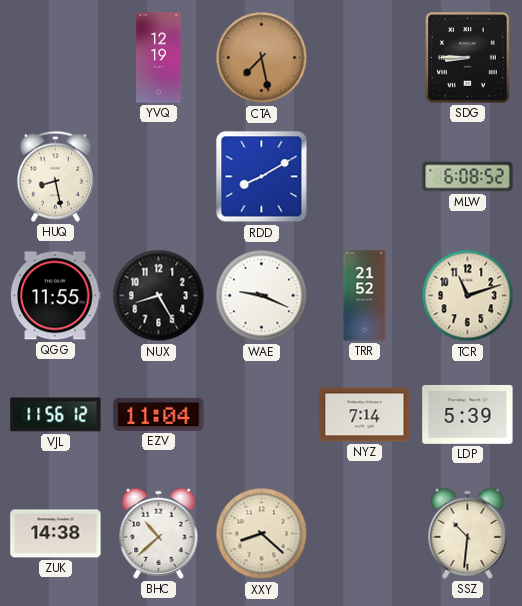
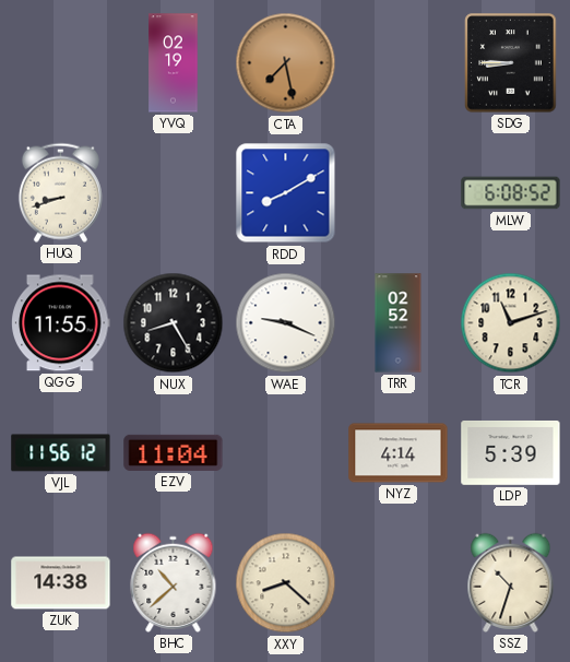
YVQ: 12:19 -> 02:19 (174, 63)
HUQ: 8:28 -> 8:42 (60, 192)
TRR: 21:52 -> 02:52 (399, 323)
NYZ: 7:14 -> 4:14 (399, 453)
SSZ: 10:31 -> 10:33 (511, 582)
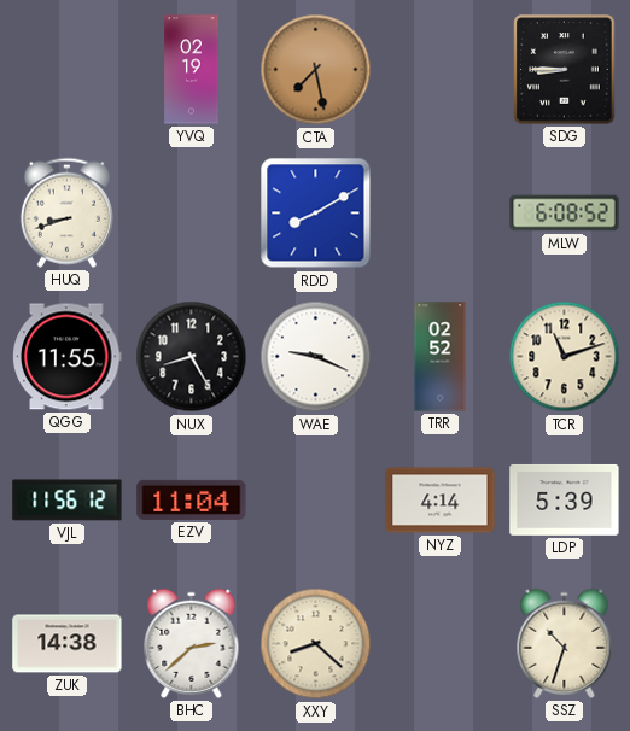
BHC: 10:38 -> 2:38 (192, 643)
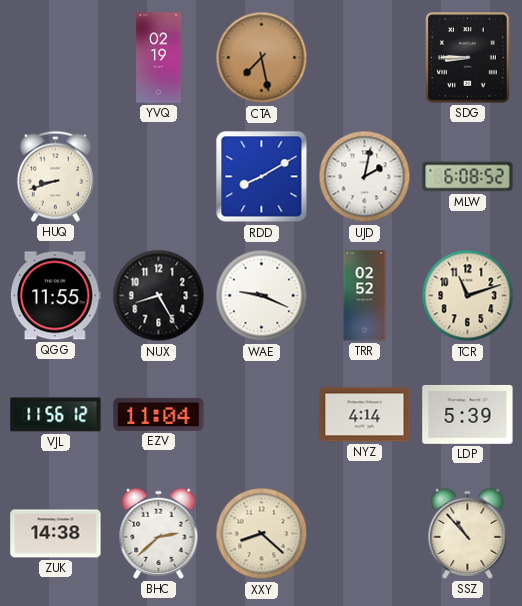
UJD: none -> 2:02 (365, 177)
SSZ: 10:33 -> 10:53 (468, 533)
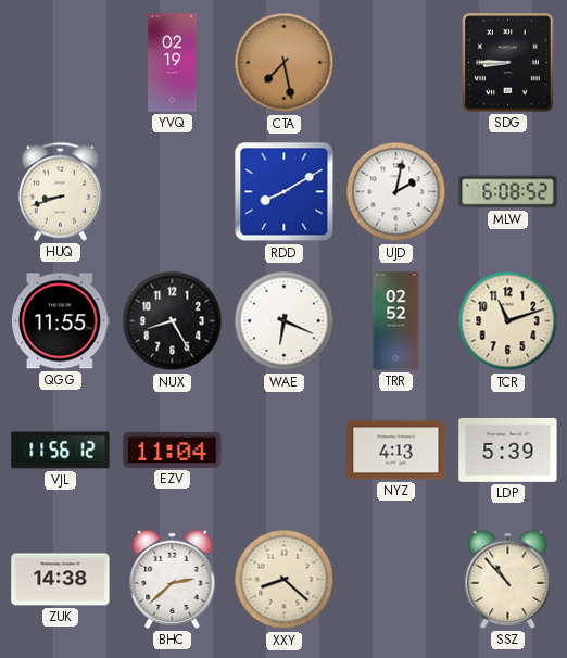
WAE: 9:19 -> 6:19 (285, 321)
NYZ: 4:14 -> 4:13 (396, 451)
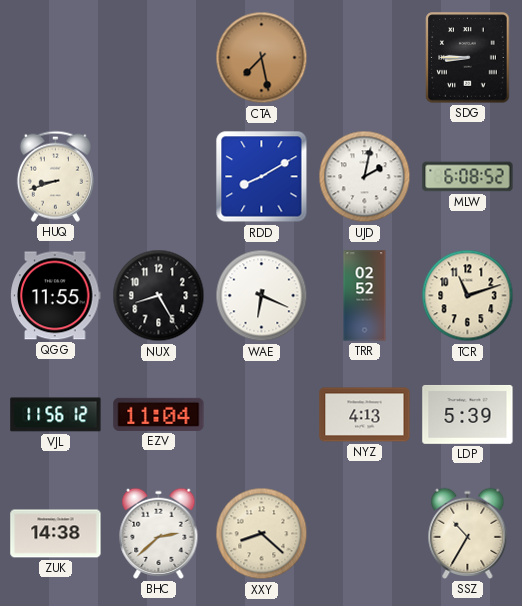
YVQ: 02:19 -> none (173, 63)
SSZ: 10:53 -> 10:35 (468, 533)
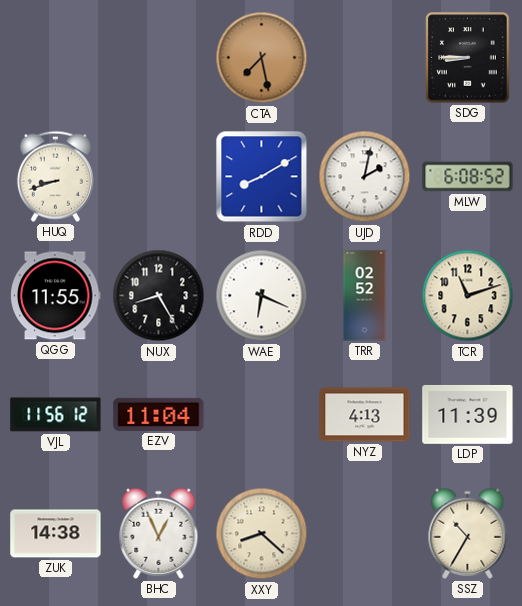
LDP: 5:39 -> 11:39 (468, 414)
BHC: 2:38 -> 12:56 (159, 533)
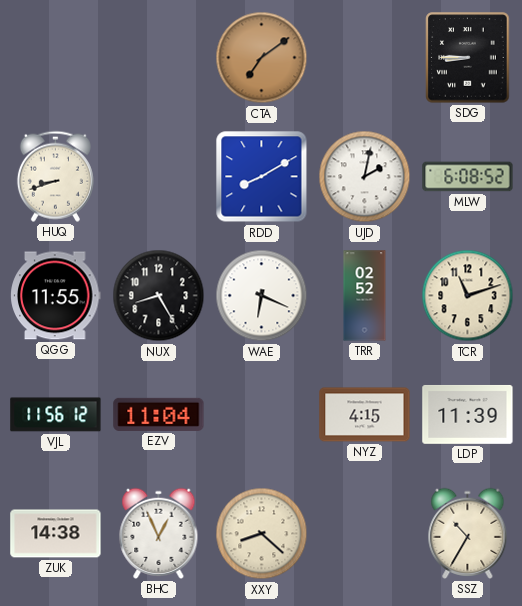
CTA: 7:28 -> 7:09 (262, 58)
NYZ: 4:13 -> 4:15 (365, 415)
